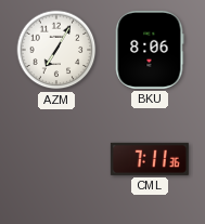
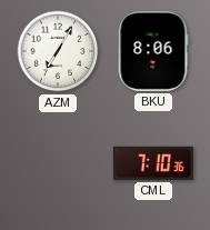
CML: 7:11 -> 7:10 (153, 163)
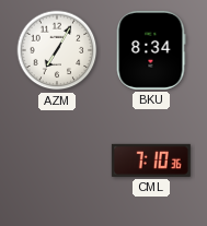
BKU: 8:06 -> 8:34 (151, 50)
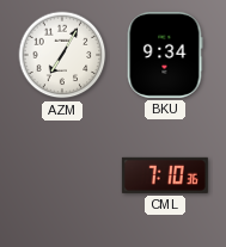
BKU: 8:34 -> 9:34 (165, 55)
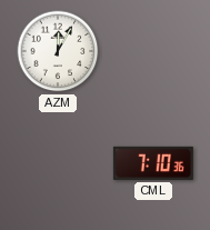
AZM: 7:05 -> 12:05 (58, 51)
BKU: 9:34 -> none (165, 55)
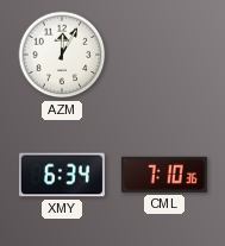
XMY: none -> 6:34 (62, 175)
